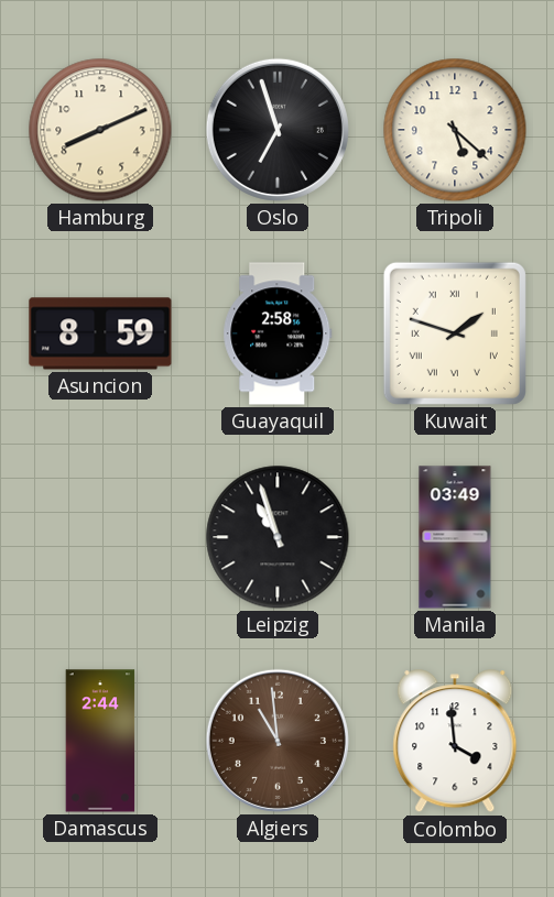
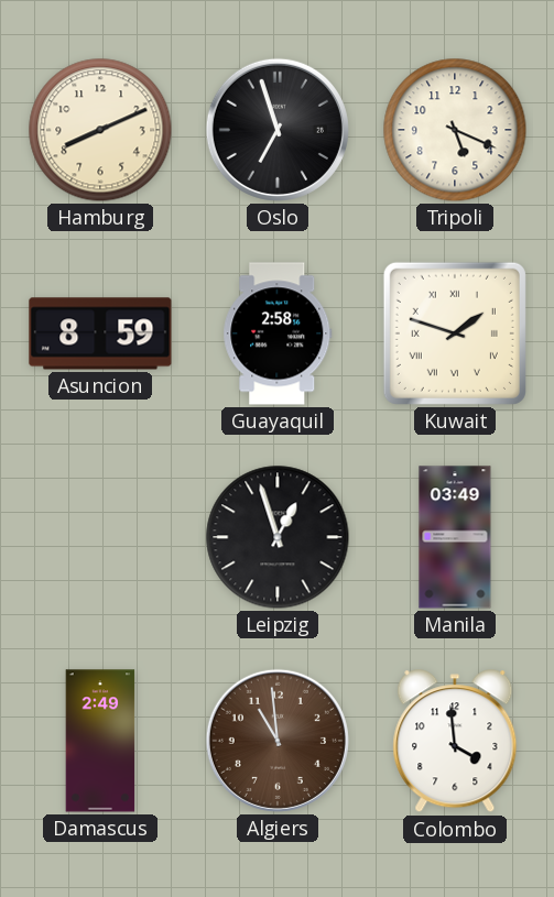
Tripoli: 5:22 -> 5:19 (455, 130)
Leipzig: 10:57 -> 12:57 (278, 537)
Damascus: 2:44 -> 2:49 (100, 741)
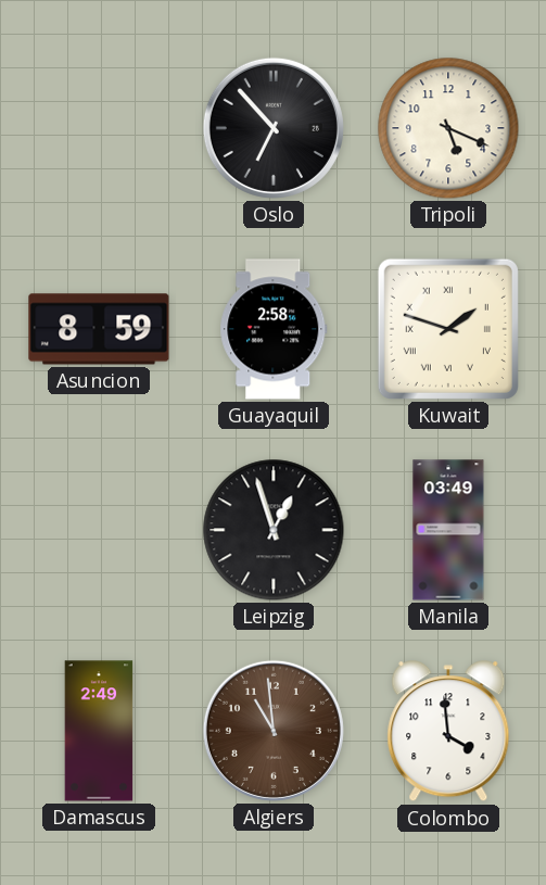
Hamburg: 8:11 -> none (100, 130)
Oslo: 6:57 -> 6:53 (274, 128)
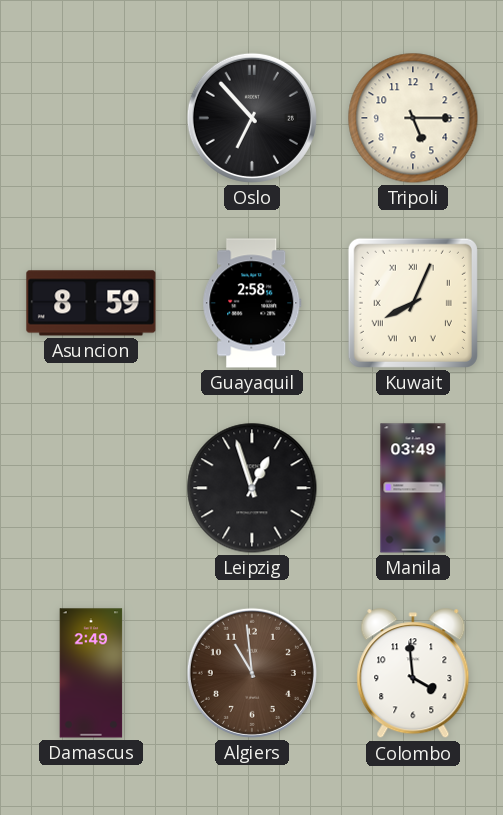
Tripoli: 5:19 -> 5:15 (413, 118)
Kuwait: 1:48 -> 8:04 (413, 303)
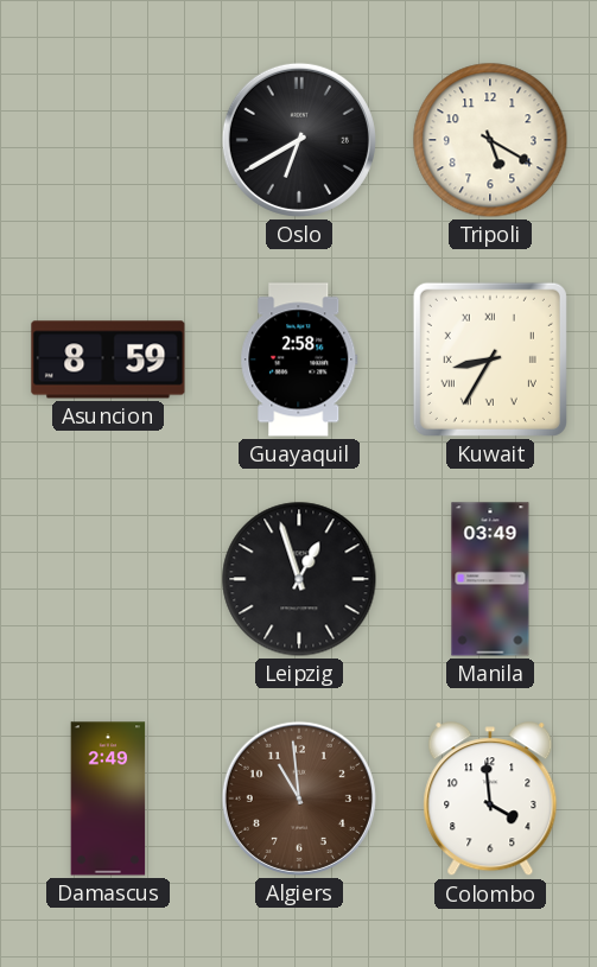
Oslo: 6:53 -> 6:40 (299, 140)
Tripoli: 5:15 -> 5:20 (490, 140)
Kuwait: 8:04 -> 8:35 (490, 360)
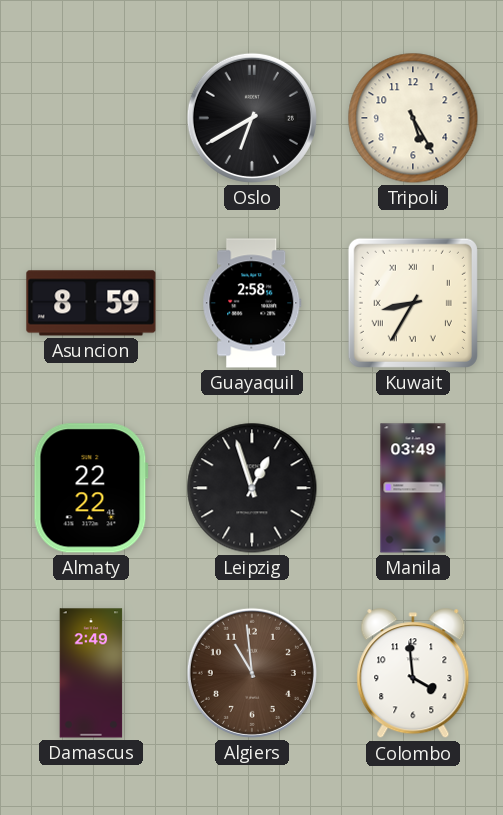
Tripoli: 5:20 -> 5:25 (413, 118)
Almaty: none -> 22:22 (91, 488)
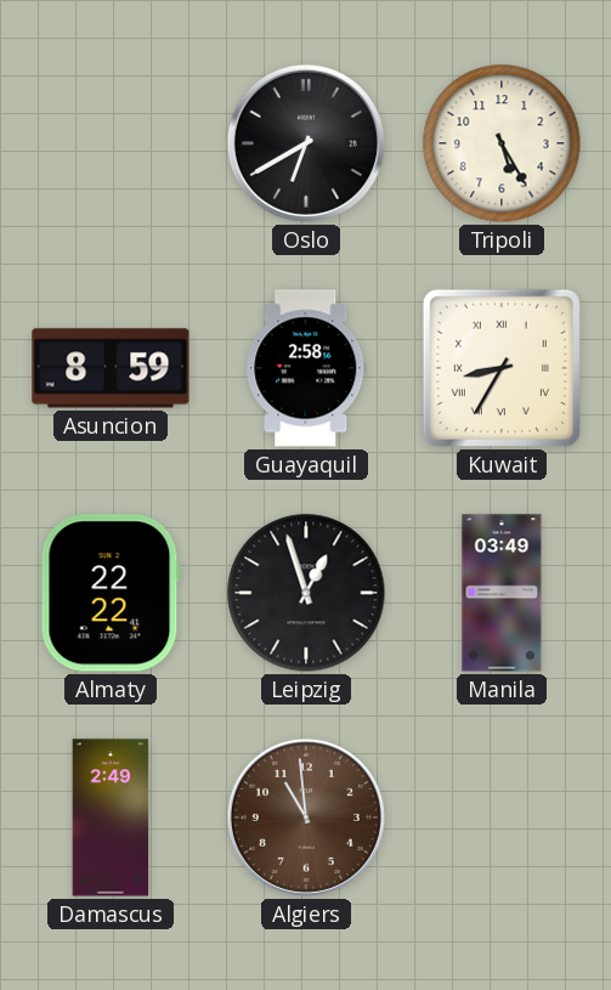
Colombo: 3:59 -> none (413, 674)
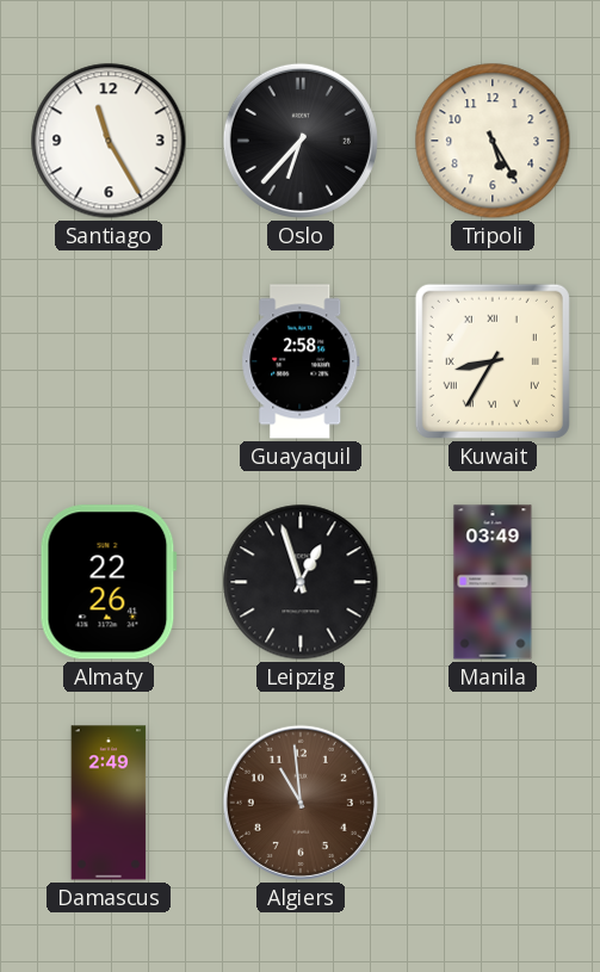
Santiago: none -> 11:25 (109, 141)
Oslo: 6:40 -> 6:37 (301, 141)
Asuncion: 8:59 -> none (111, 368)
Almaty: 22:22 -> 22:26 (109, 582)
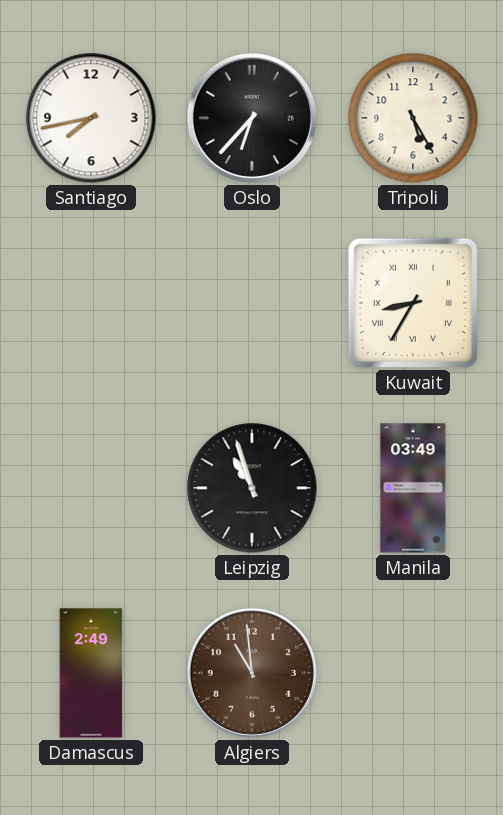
Santiago: 11:25 -> 7:43 (91, 118)
Guayaquil: 2:58 -> none (301, 361)
Almaty: 22:26 -> none (109, 582)
Leipzig: 12:57 -> 10:57 (252, 488)
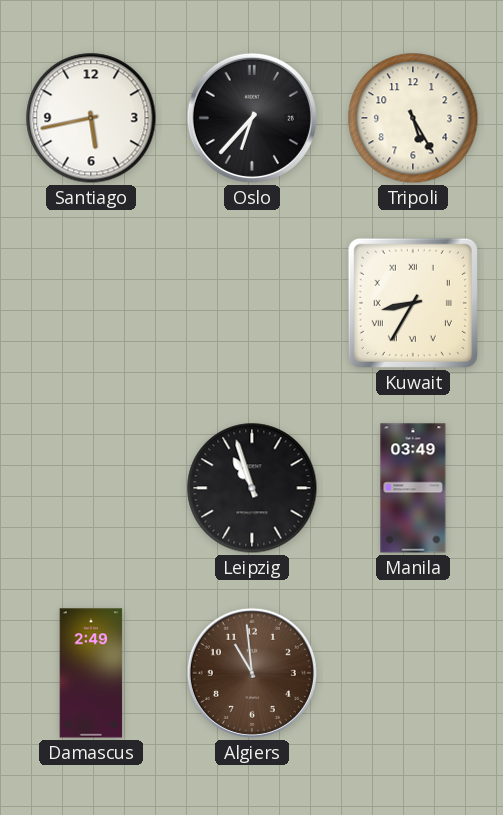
Santiago: 7:43 -> 5:43 (91, 118)
